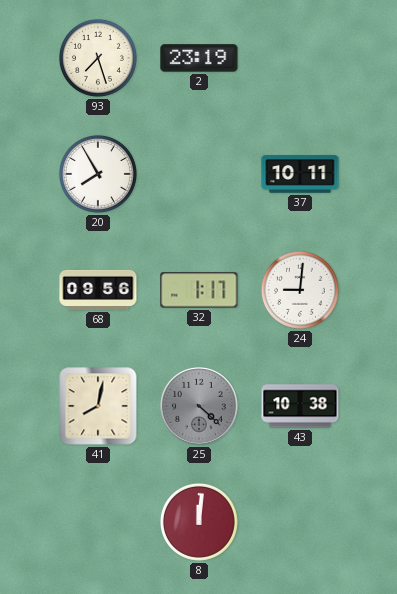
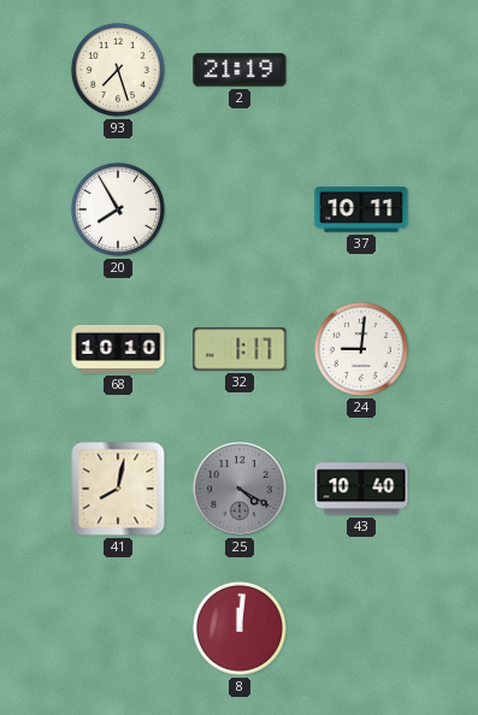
2: 23:19 -> 21:19 (240, 70)
68: 09:56 -> 10:10 (118, 349)
25: 4:22 -> 4:20 (240, 489)
43: 10:38 -> 10:40 (361, 489)
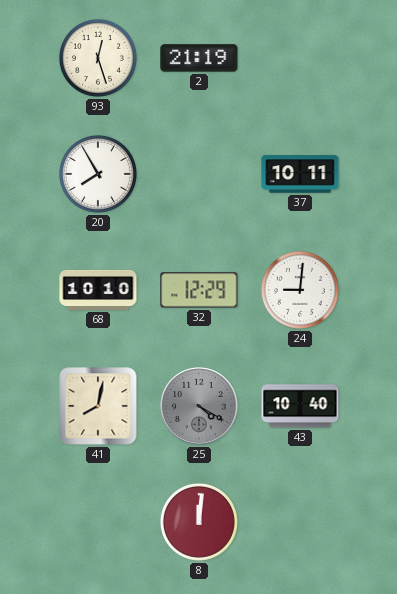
93: 7:27 -> 12:27 (98, 58)
32: 1:17 -> 12:29 (199, 290)
